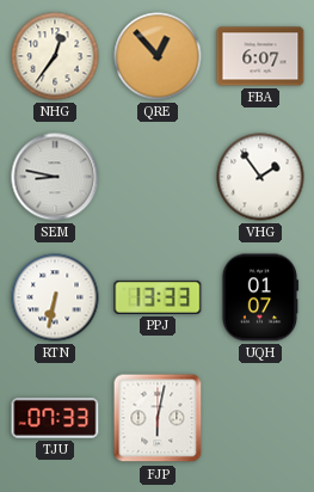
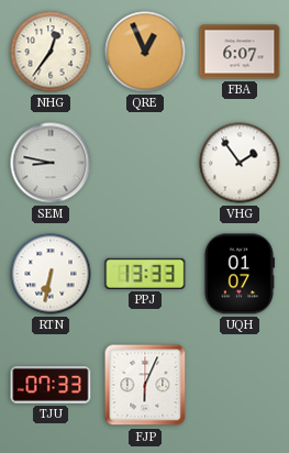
QRE: 12:53 -> 12:56 (145, 52)
FJP: 6:02 -> 6:04 (145, 385)
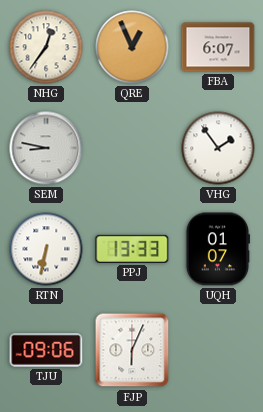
TJU: 07:33 -> 09:06 (46, 351)
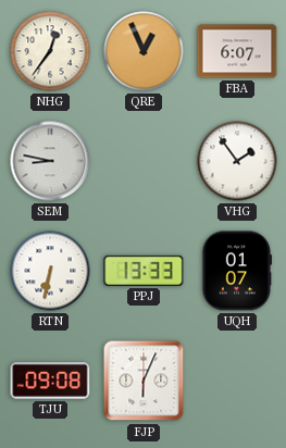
TJU: 09:06 -> 09:08 (50, 382)
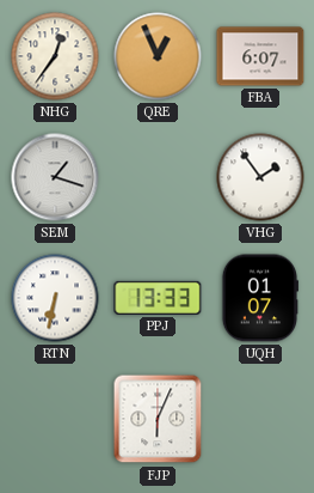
SEM: 8:47 -> 1:18 (55, 177)
TJU: 09:08 -> none (50, 382)
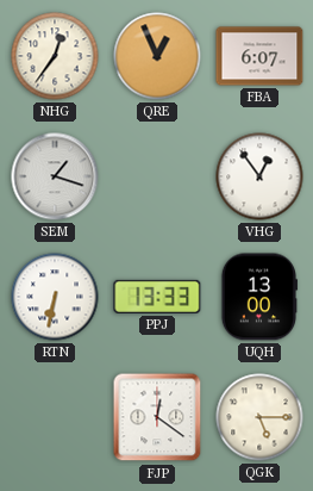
VHG: 1:54 -> 12:54 (259, 176)
UQH: 01:07 -> 13:00 (258, 297)
FJP: 6:04 -> 12:21 (157, 417)
QGK: none -> 5:15 (259, 417)
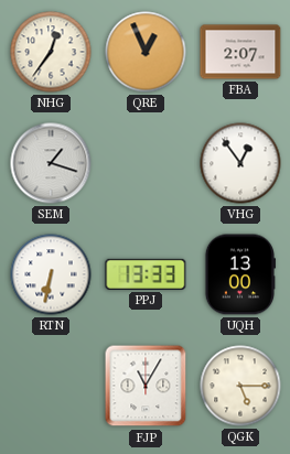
FBA: 6:07 -> 2:07 (240, 52)
FJP: 12:21 -> 11:05 (146, 386)
